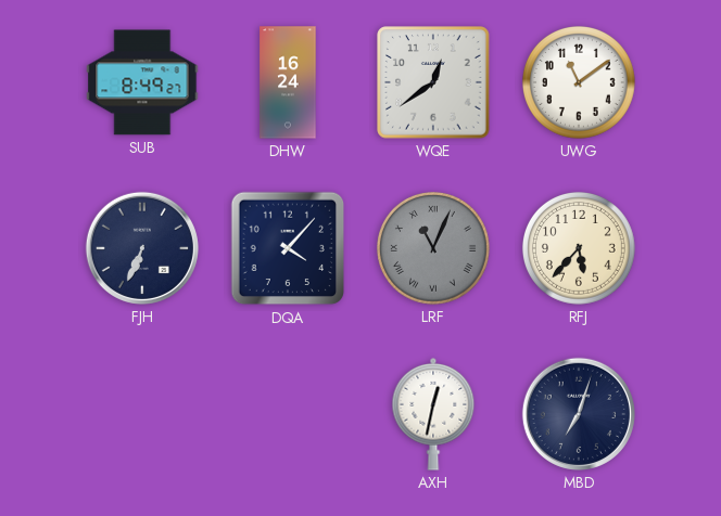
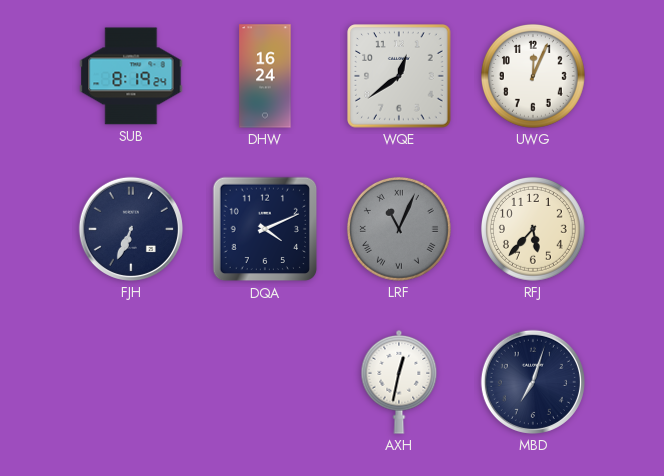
SUB: 8:49 -> 8:19 (131, 76)
UWG: 11:09 -> 12:04 (533, 76)
DQA: 4:07 -> 4:11 (265, 229)
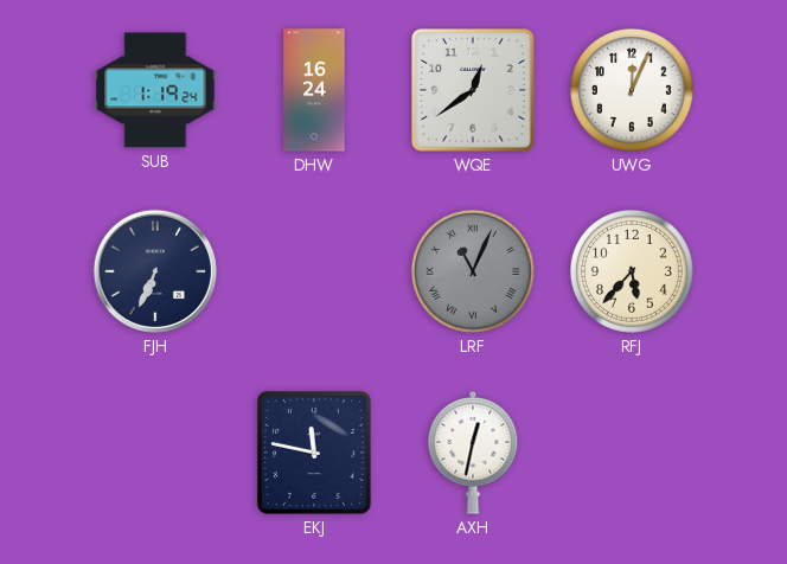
SUB: 8:19 -> 1:19 (155, 90)
DQA: 4:11 -> none (265, 229)
EKJ: none -> 11:47 (314, 453)
MBD: 7:03 -> none (533, 382)
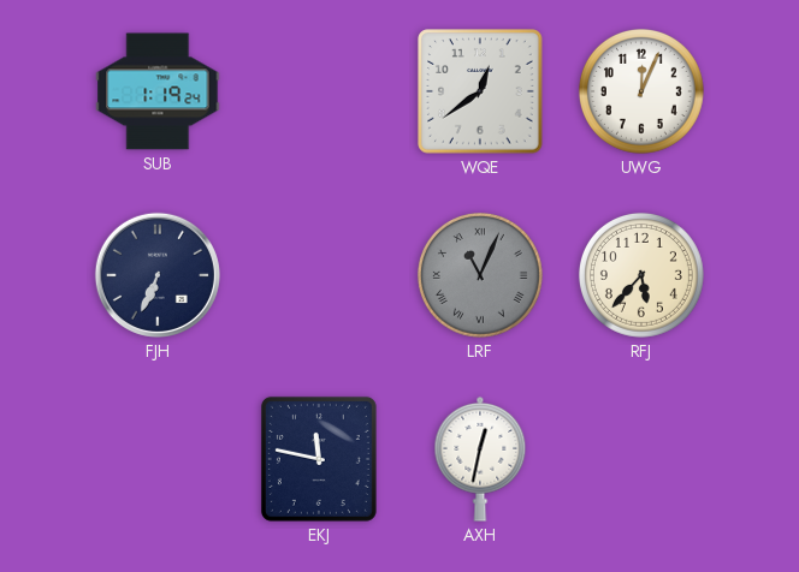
DHW: 16:24 -> none (314, 90)
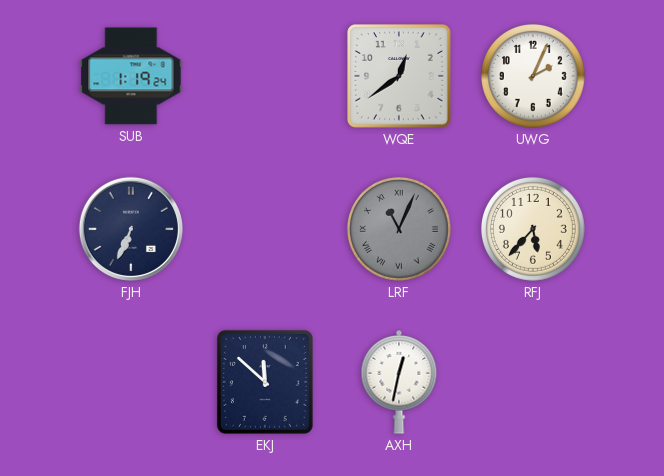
UWG: 12:04 -> 2:04 (533, 76)
EKJ: 11:47 -> 11:52 (265, 382)
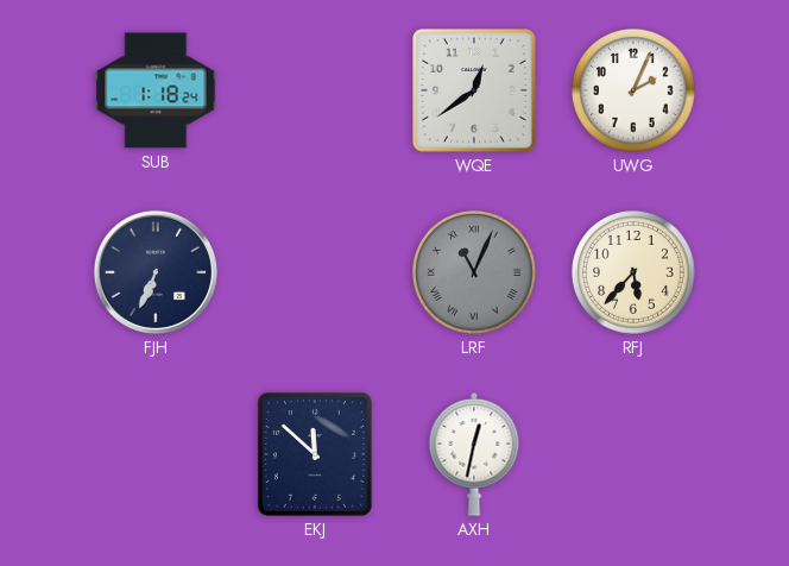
SUB: 1:19 -> 1:18 (156, 90)
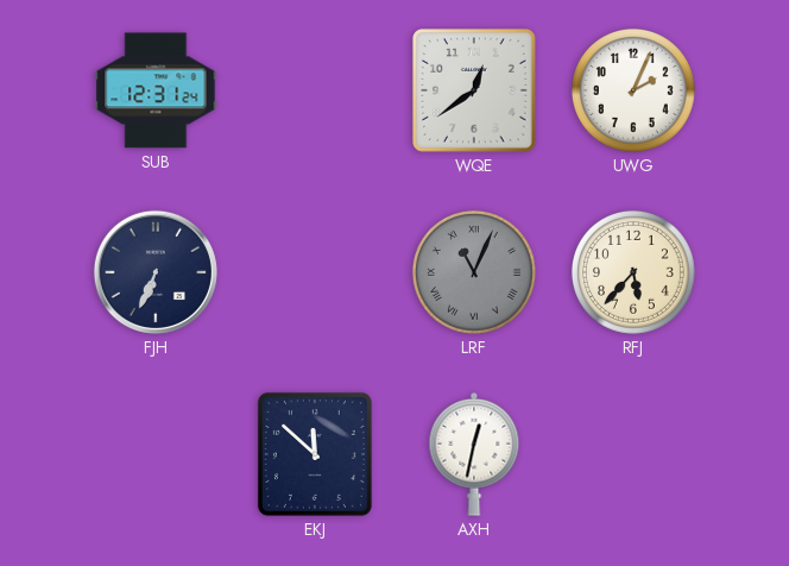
SUB: 1:18 -> 12:31 (156, 90)
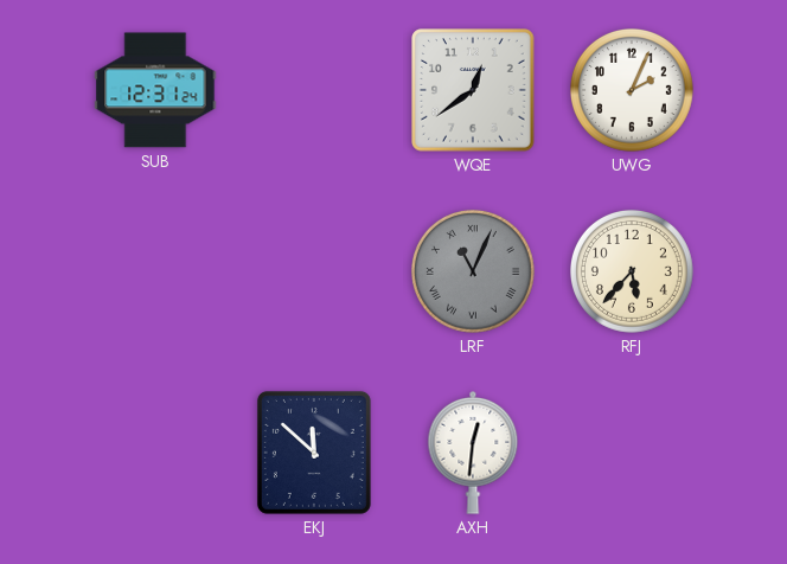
FJH: 6:34 -> none (156, 272)
AXH: 12:32 -> 12:31 (473, 453)
